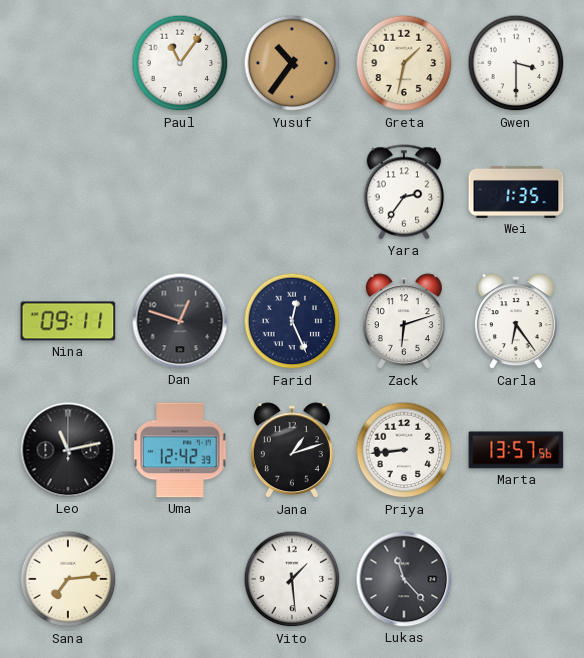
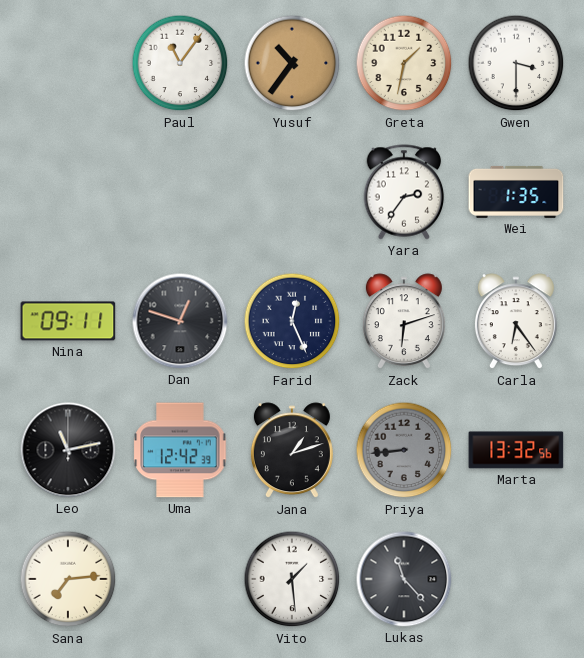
Priya dial: white -> grey (404, 450)
Marta: 13:57 -> 13:32 (516, 450)
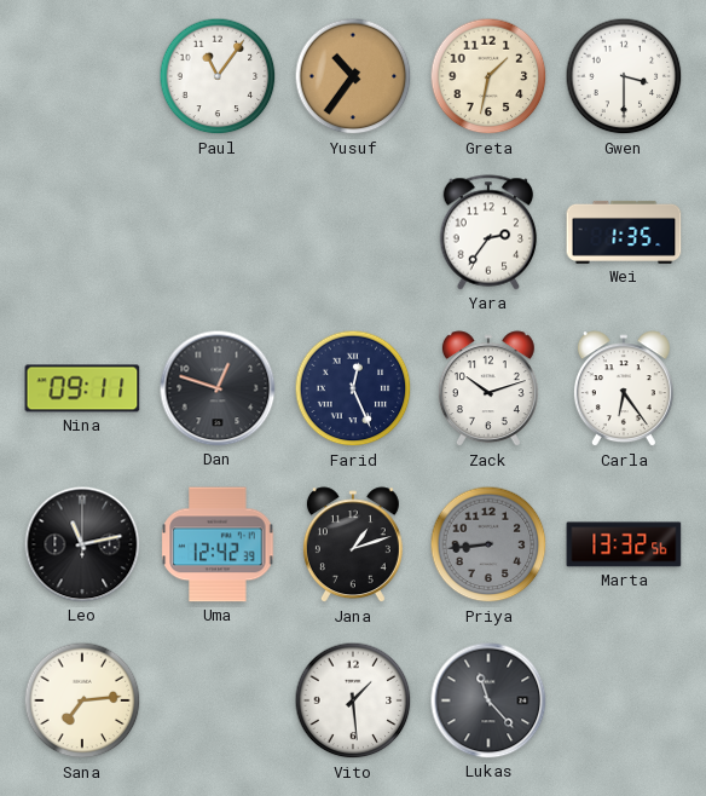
Zack: 6:12 -> 10:12 (488, 390)
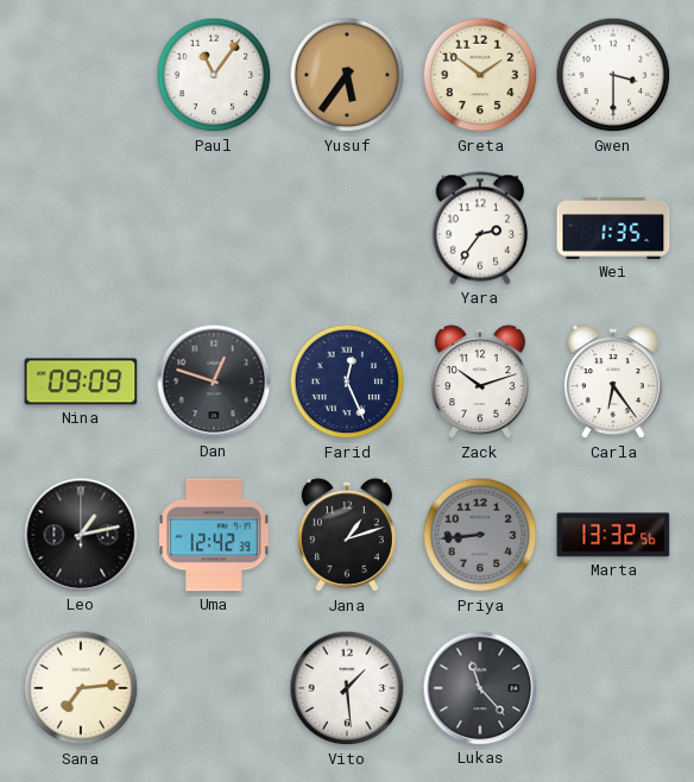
Yusuf: 10:36 -> 5:36 (347, 75)
Greta: 1:32 -> 1:51 (480, 75)
Nina: 09:11 -> 09:09 (81, 381)
Leo: 11:13 -> 1:13 (81, 535)
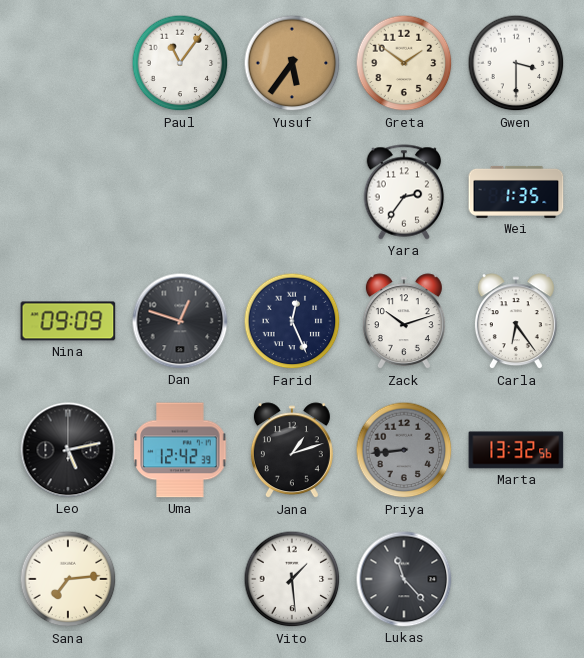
Leo: 1:13 -> 5:13 (68, 450)
